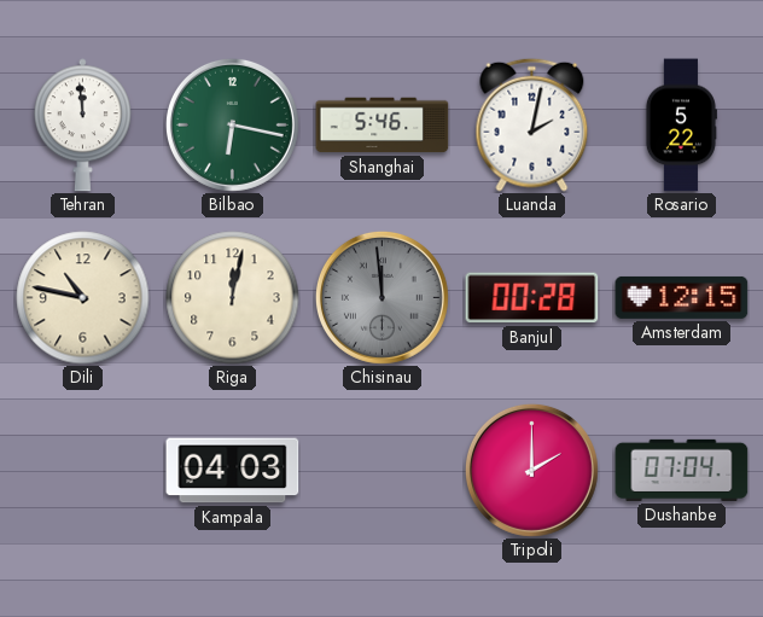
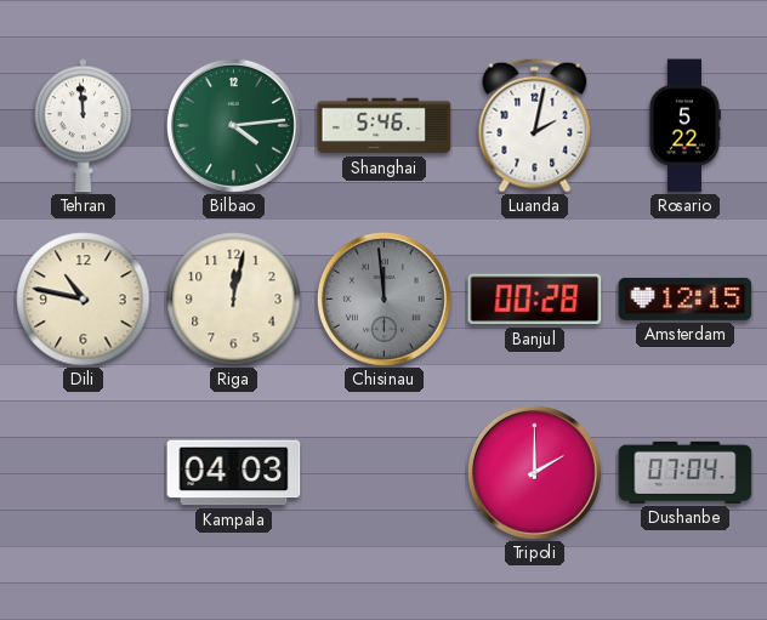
Bilbao: 6:17 -> 4:14 (233, 125)
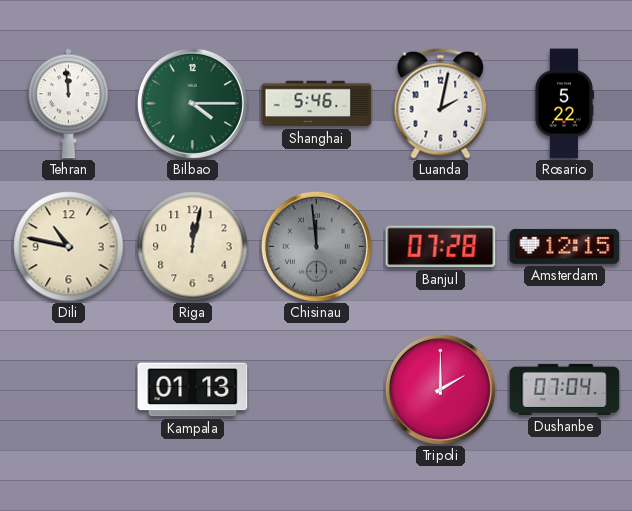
Bilbao: 4:14 -> 4:15 (192, 103)
Banjul: 00:28 -> 07:28 (441, 247)
Kampala: 04:03 -> 01:13 (193, 390)
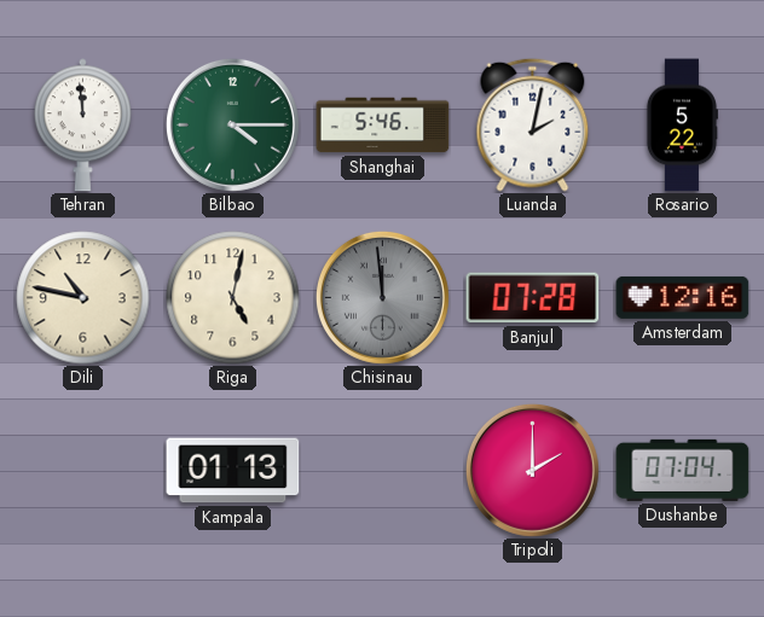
Riga: 12:02 -> 5:02 (233, 298)
Amsterdam: 12:15 -> 12:16 (683, 297)
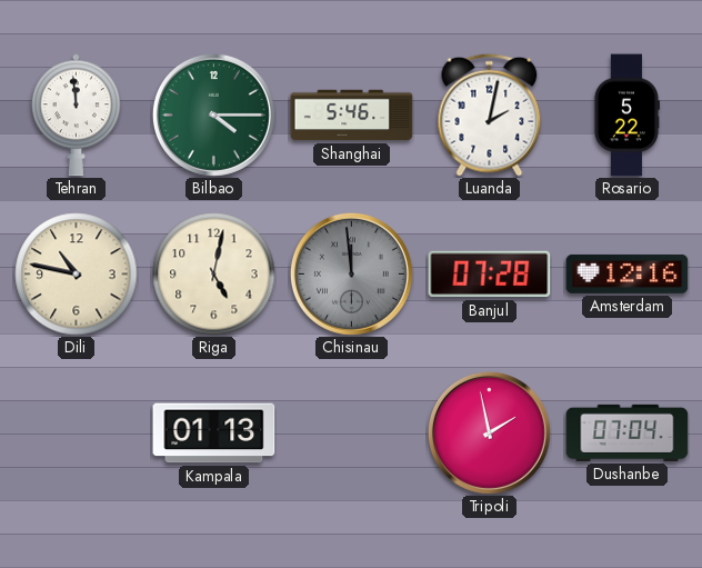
Tripoli: 2:00 -> 1:58 (489, 432)
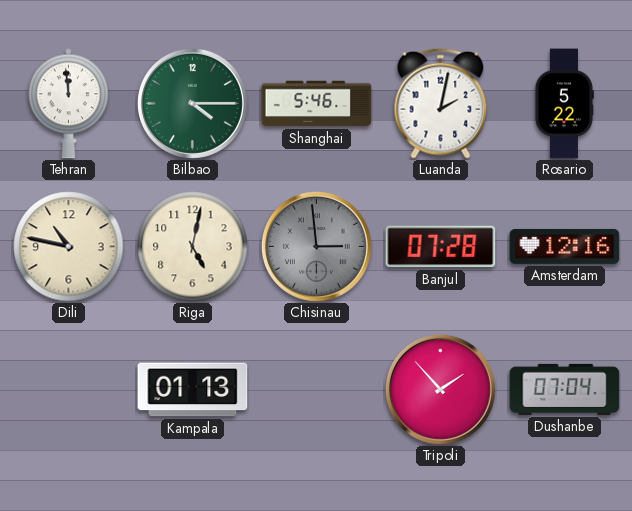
Chisinau: 11:59 -> 2:59 (316, 246)
Tripoli: 1:58 -> 1:53 (440, 389)
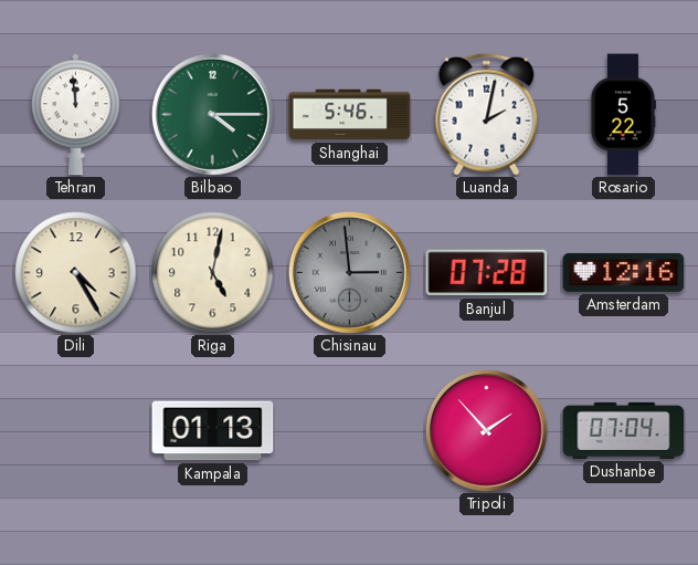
Dili: 10:47 -> 4:25 (76, 273)
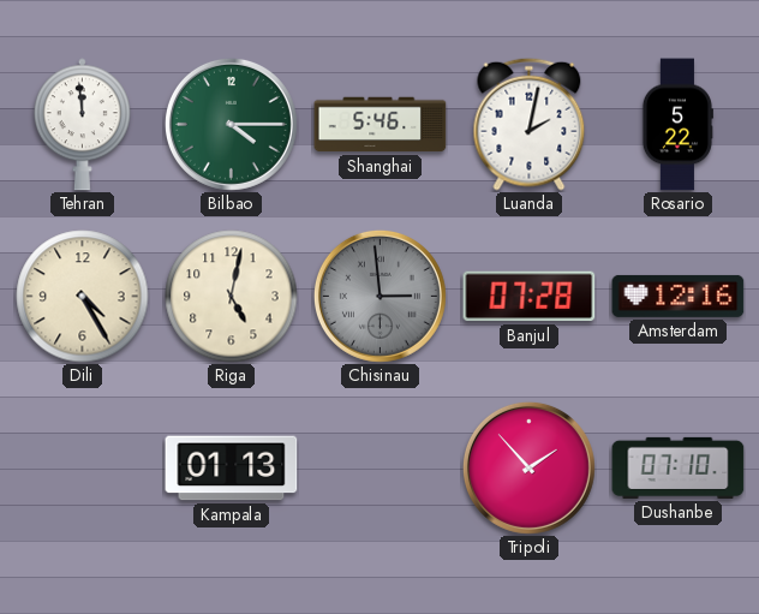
Dushanbe: 07:04 -> 07:10 (679, 467)
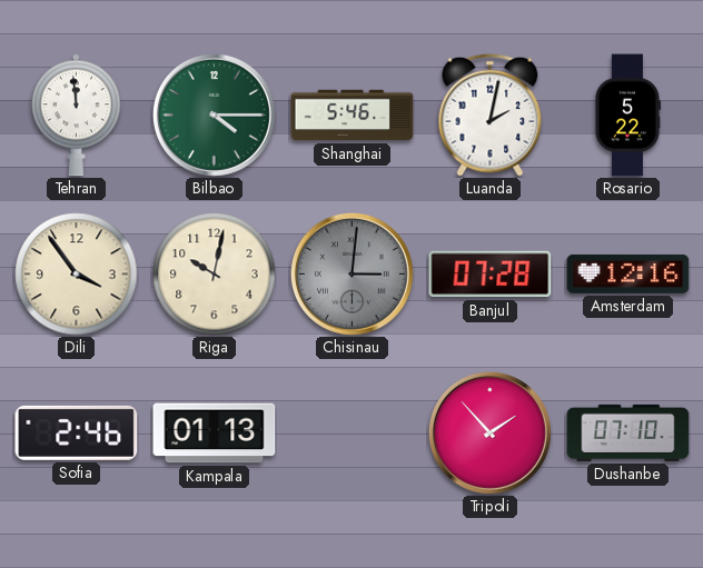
Dili: 4:25 -> 3:54 (77, 275)
Riga: 5:02 -> 10:02 (215, 275)
Chisinau: 2:59 -> 3:01 (351, 273)
Sofia: none -> 2:46 (77, 432)
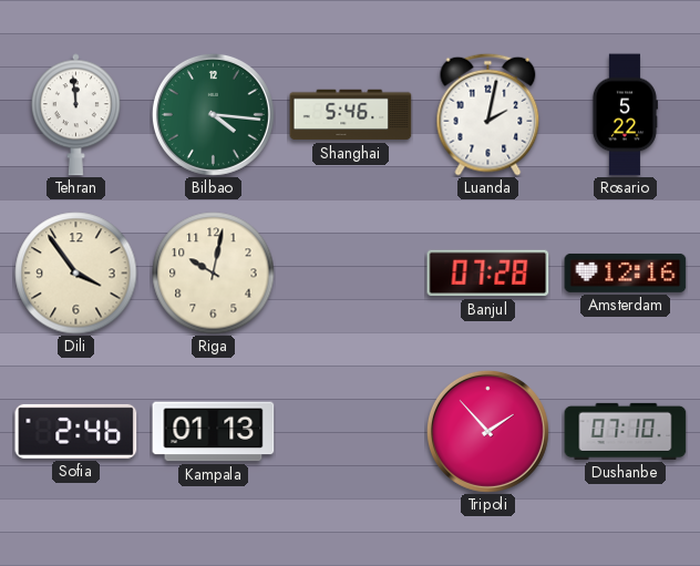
Bilbao: 4:15 -> 4:16 (213, 114)
Chisinau: 3:01 -> none (351, 273)
